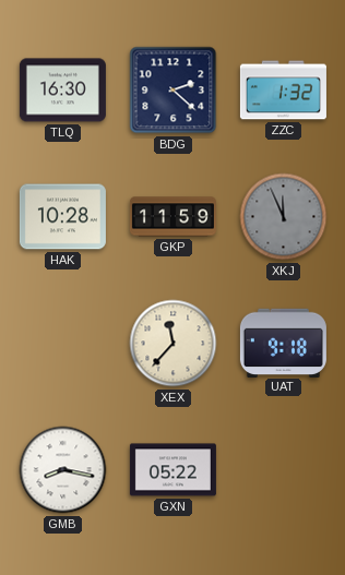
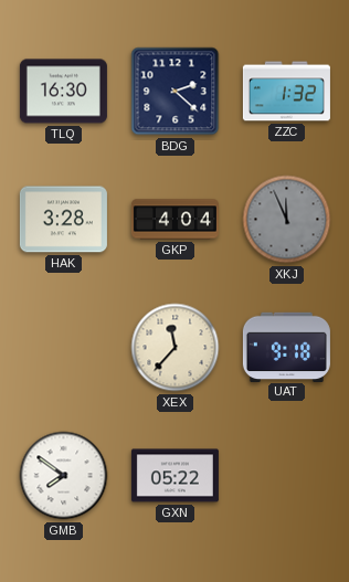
HAK: 10:28 -> 3:28 (63, 220)
GKP: 11:59 -> 4:04 (174, 220)
GMB: 8:17 -> 7:51 (64, 476)
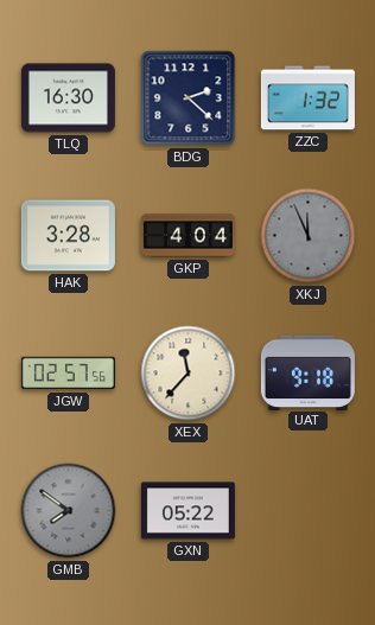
JGW: none -> 02:57 (68, 374)
GMB dial: white -> grey (69, 511)
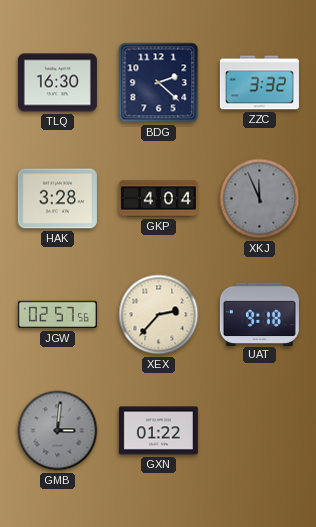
ZZC: 1:32 -> 3:32 (259, 83)
XEX: 11:37 -> 2:37 (159, 315)
GMB: 7:51 -> 3:01 (58, 431)
GXN: 05:22 -> 01:22 (158, 431)
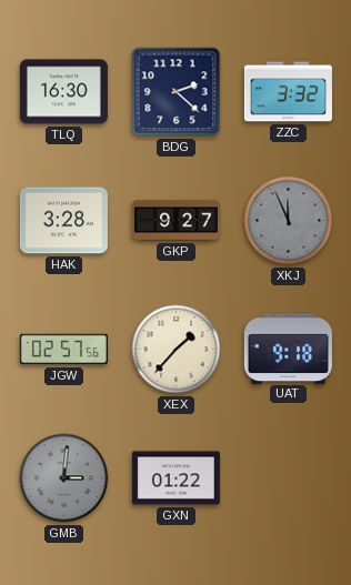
GKP: 4:04 -> 9:27 (175, 221)
XEX: 2:37 -> 1:37 (177, 350)
